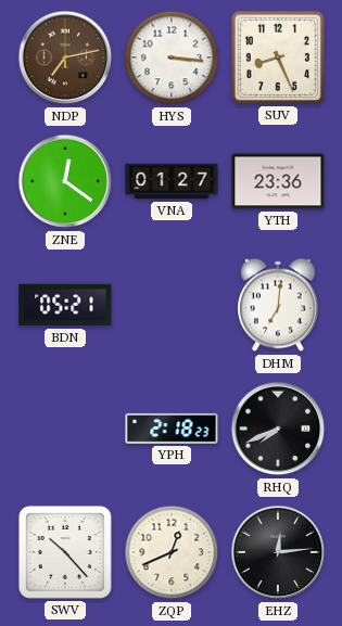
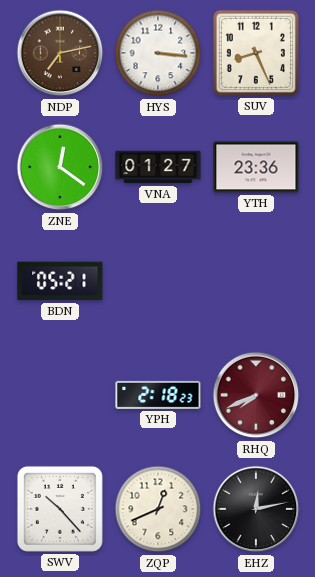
DHM: 7:01 -> none (278, 305)
RHQ dial: black -> burgundy (256, 395)
EHZ: 12:14 -> 12:13 (256, 509)
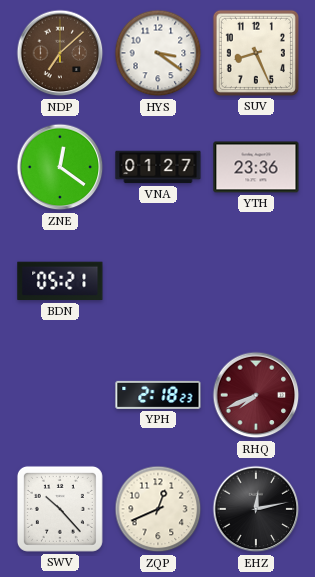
NDP: 7:13 -> 7:08 (60, 53)
HYS: 3:16 -> 3:21 (158, 53)
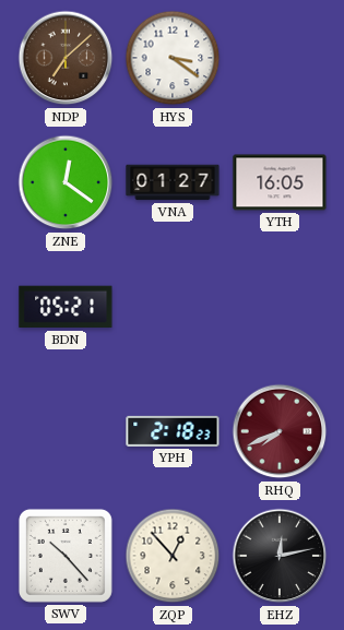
SUV: 8:26 -> none (256, 53)
YTH: 23:36 -> 16:05 (280, 182)
ZQP: 12:41 -> 12:53 (173, 556)
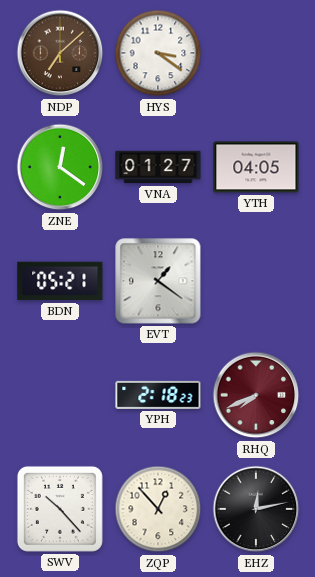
YTH: 16:05 -> 04:05 (256, 167)
EVT: none -> 1:21 (158, 281)
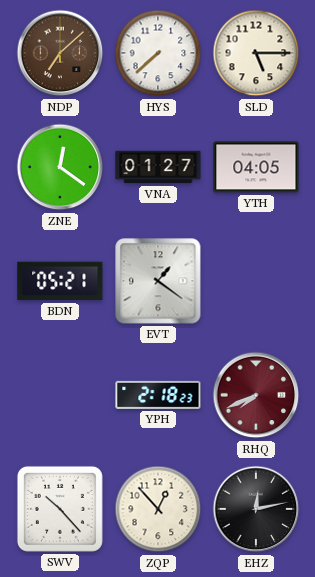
HYS: 3:21 -> 7:38 (158, 53)
SLD: none -> 5:15 (256, 53)
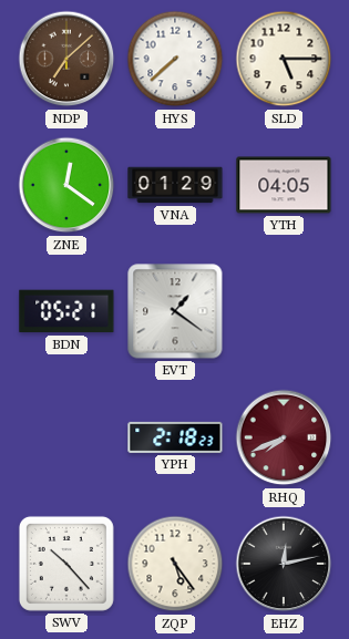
VNA: 01:27 -> 01:29 (175, 185)
ZQP: 12:53 -> 5:24 (175, 564)
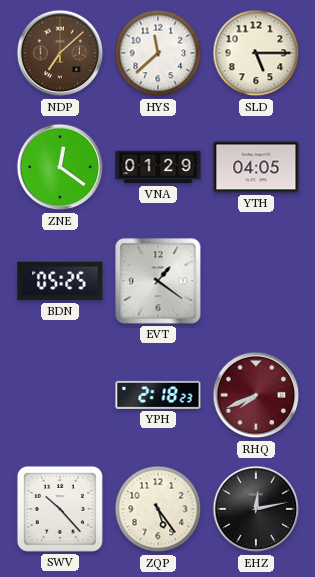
HYS: 7:38 -> 11:38 (158, 53)
BDN: 05:21 -> 05:25 (60, 281)
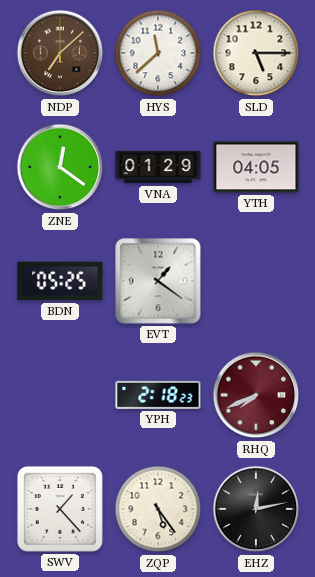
SWV: 10:23 -> 1:23 (60, 509)
